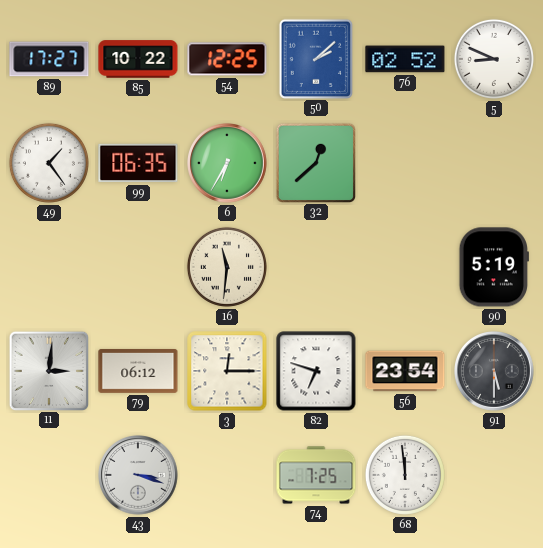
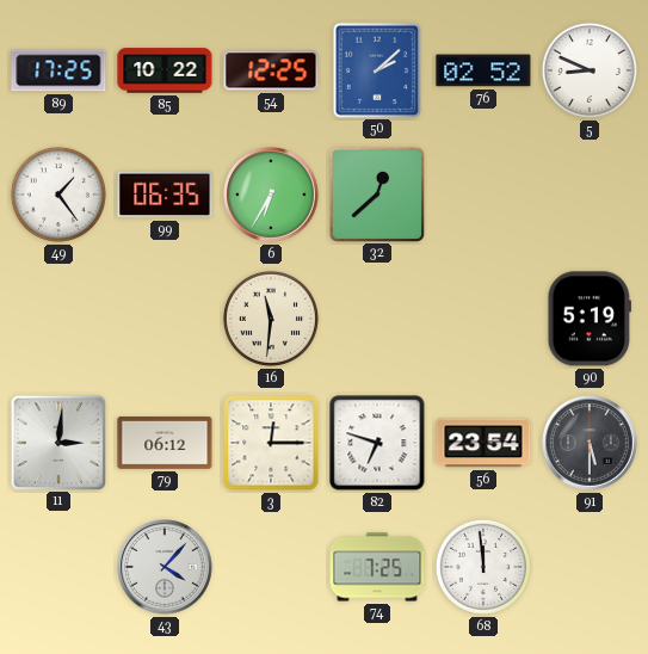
89: 17:27 -> 17:25 (58, 70)
43: 3:18 -> 4:07 (166, 568)
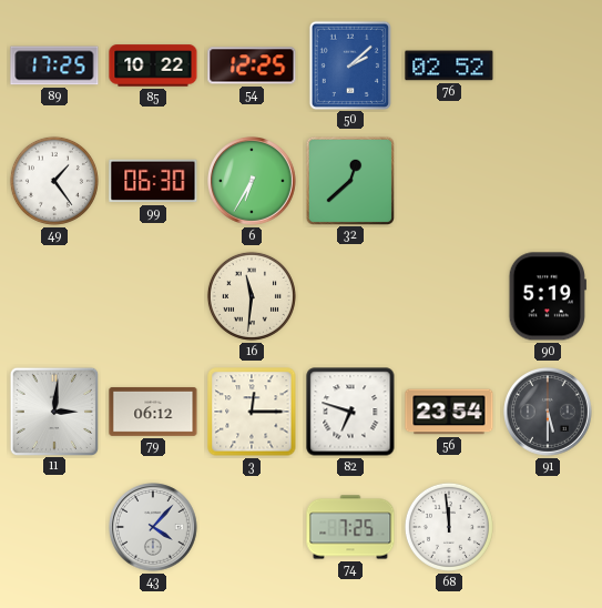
5: 8:49 -> none (590, 70)
99: 06:35 -> 06:30 (153, 181)
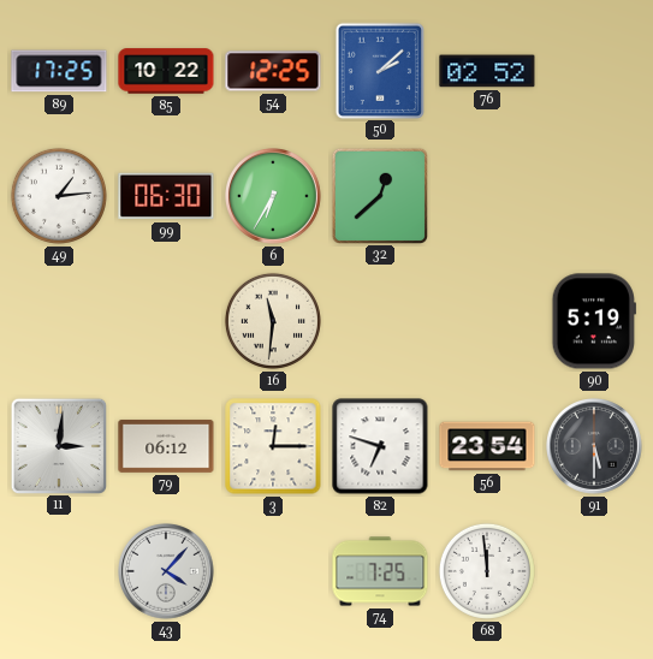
49: 1:24 -> 1:14 (59, 196)
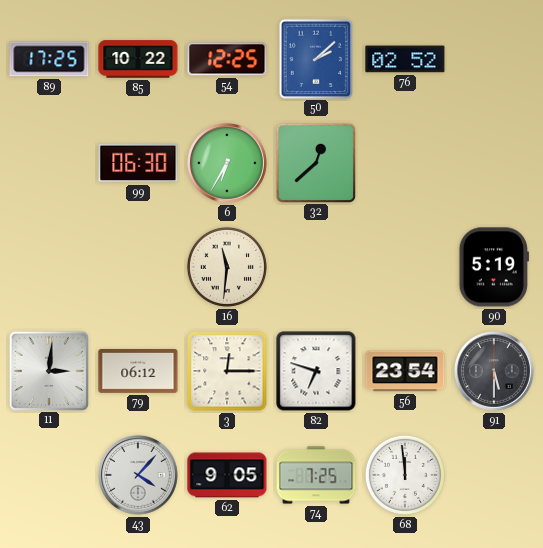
49: 1:14 -> none (59, 196)
62: none -> 9:05 (227, 475)
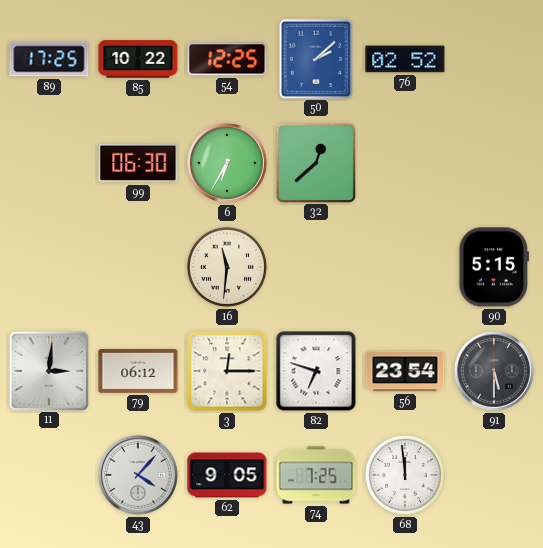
90: 5:19 -> 5:15 (494, 267)
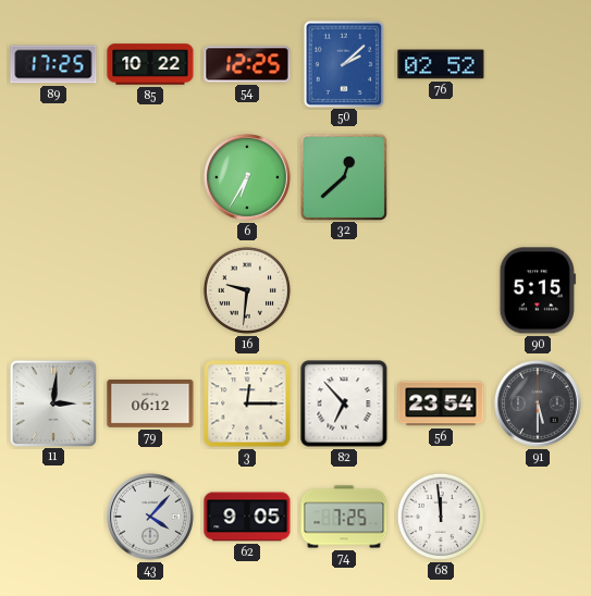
99: 06:30 -> none (138, 163)
16: 11:31 -> 9:31 (247, 290)
82: 6:48 -> 6:53 (344, 403)
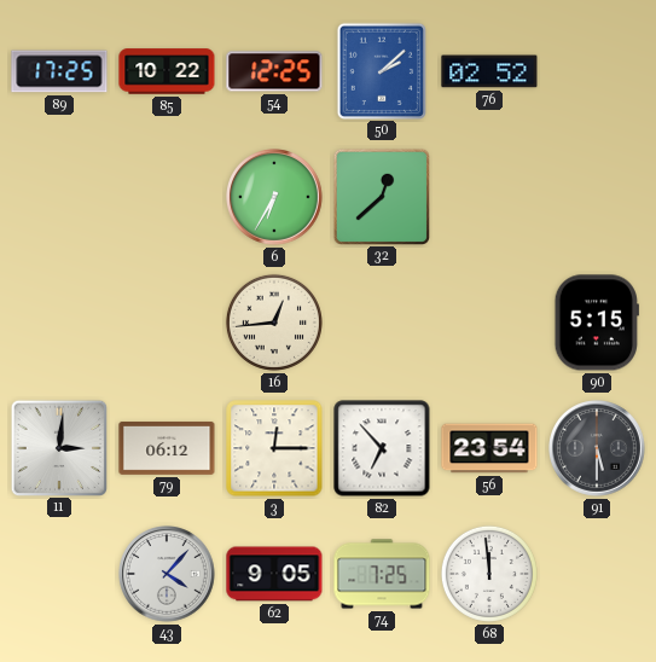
16: 9:31 -> 12:44 (274, 323)
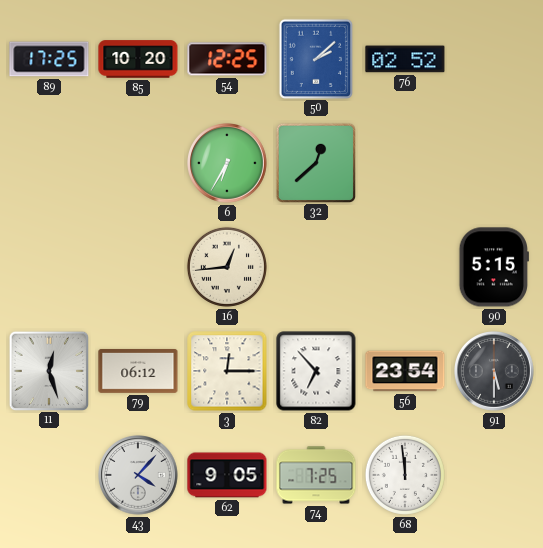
85: 10:22 -> 10:20 (138, 59)
11: 3:01 -> 12:27 (48, 370)
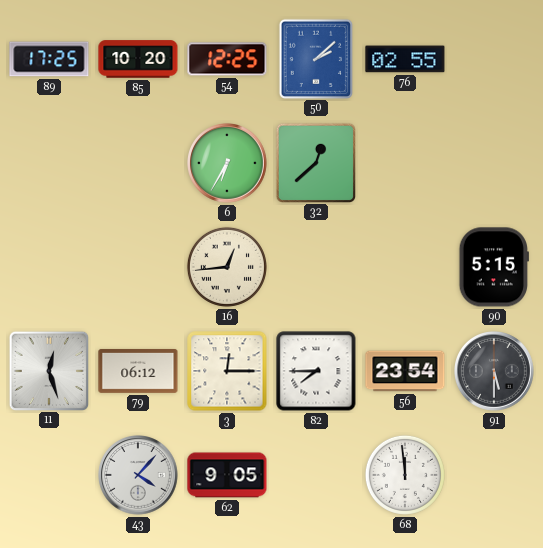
76: 02:52 -> 02:55 (405, 59)
82: 6:53 -> 7:45 (316, 371)
74: 7:25 -> none (316, 475)
